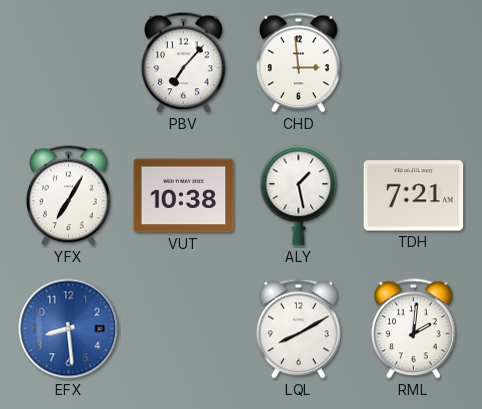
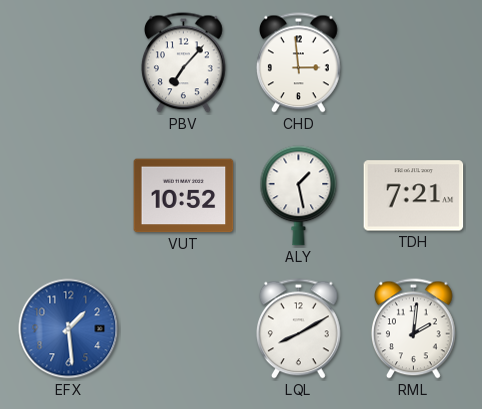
YFX: 7:05 -> none (68, 196)
VUT: 10:38 -> 10:52 (184, 196)
EFX: 8:29 -> 1:29 (69, 329)
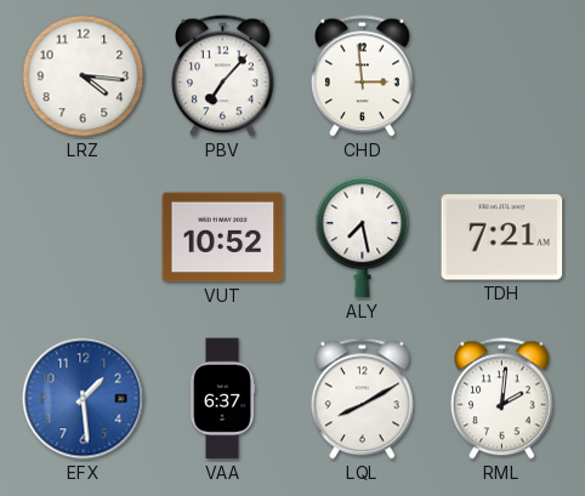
LRZ: none -> 4:16 (84, 76)
ALY: 1:28 -> 7:28 (363, 238)
VAA: none -> 6:37 (222, 399)
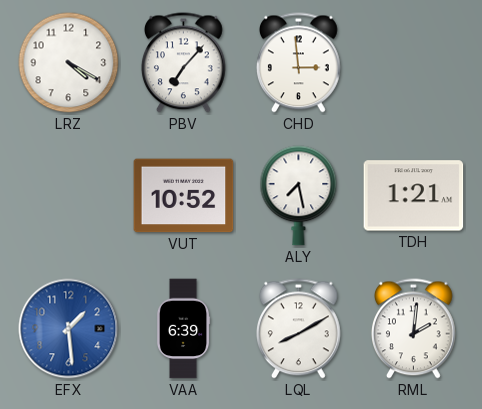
LRZ: 4:16 -> 4:20 (69, 63)
TDH: 7:21 -> 1:21 (414, 196)
VAA: 6:37 -> 6:39 (183, 329)
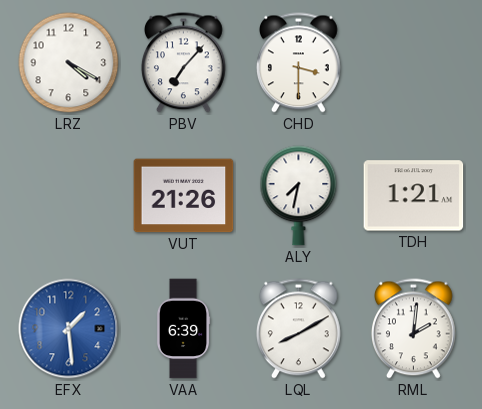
CHD: 2:59 -> 3:30 (298, 63)
VUT: 10:52 -> 21:26 (184, 196)
ALY: 7:28 -> 7:32 (299, 196)
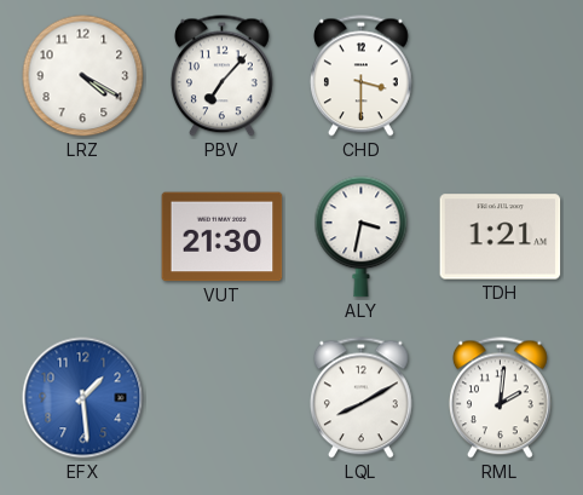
VUT: 21:26 -> 21:30 (223, 237)
ALY: 7:32 -> 3:32 (362, 237)
VAA: 6:39 -> none (183, 329)
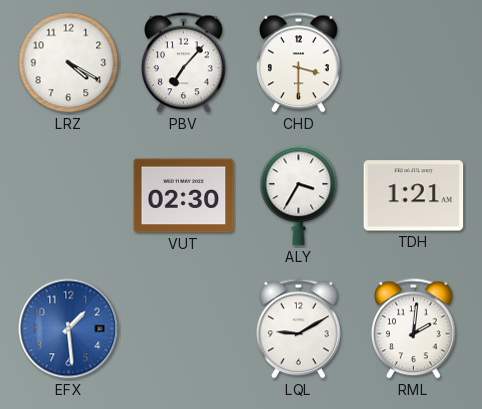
VUT: 21:30 -> 02:30 (184, 196)
ALY: 3:32 -> 3:35 (299, 196)
LQL: 8:10 -> 9:10 (298, 329)
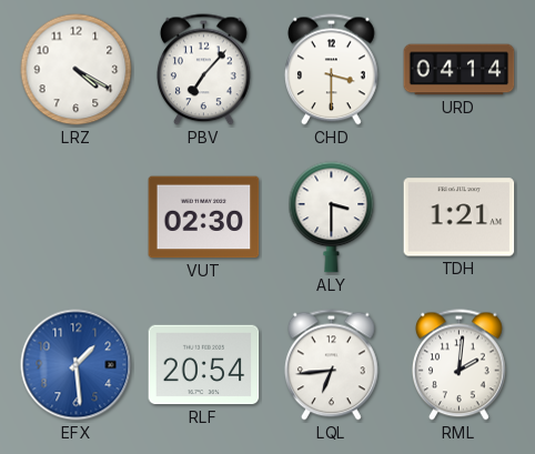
URD: none -> 04:14 (460, 70)
ALY: 3:35 -> 3:30 (332, 218)
RLF: none -> 20:54 (204, 365)
LQL: 9:10 -> 6:44 (331, 365)
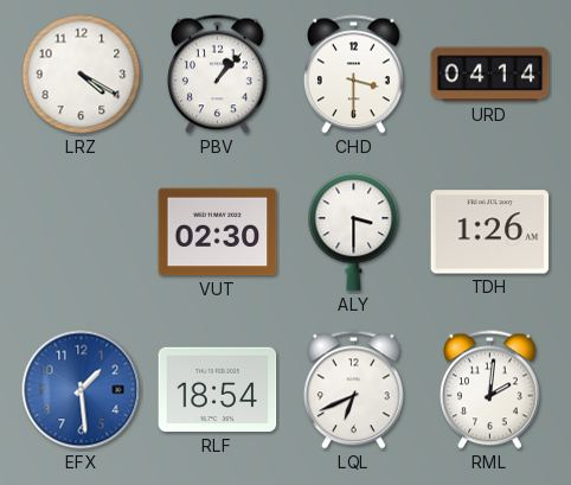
PBV: 7:07 -> 1:07 (217, 75)
TDH: 1:21 -> 1:26 (490, 232)
RLF: 20:54 -> 18:54 (218, 390)
LQL: 6:44 -> 6:41 (353, 390)
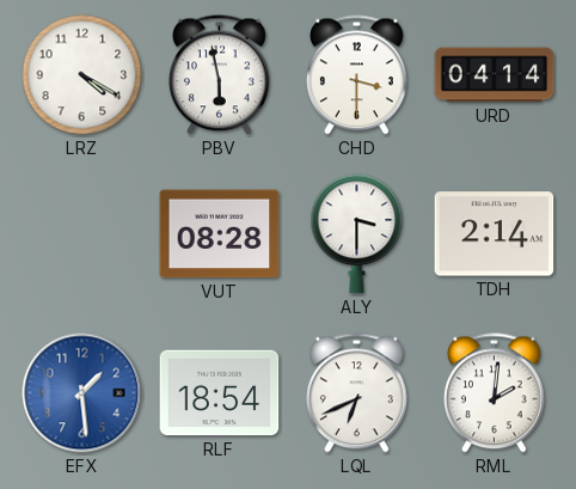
PBV: 1:07 -> 5:58 (219, 75)
VUT: 02:30 -> 08:28 (220, 234)
TDH: 1:26 -> 2:14 (495, 234)
